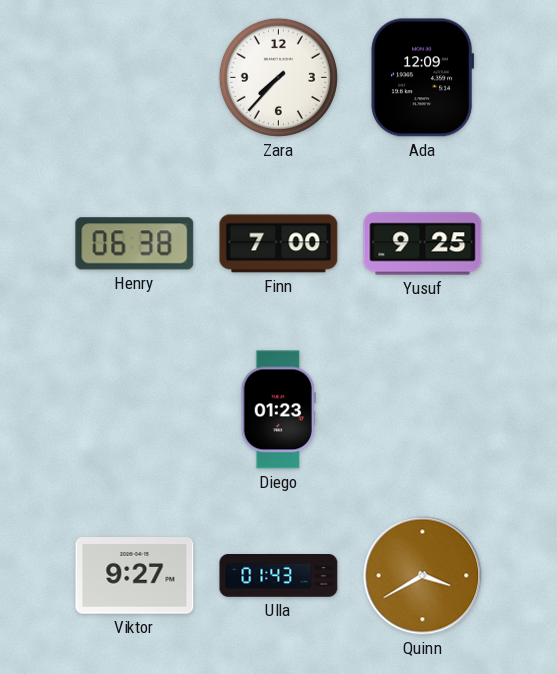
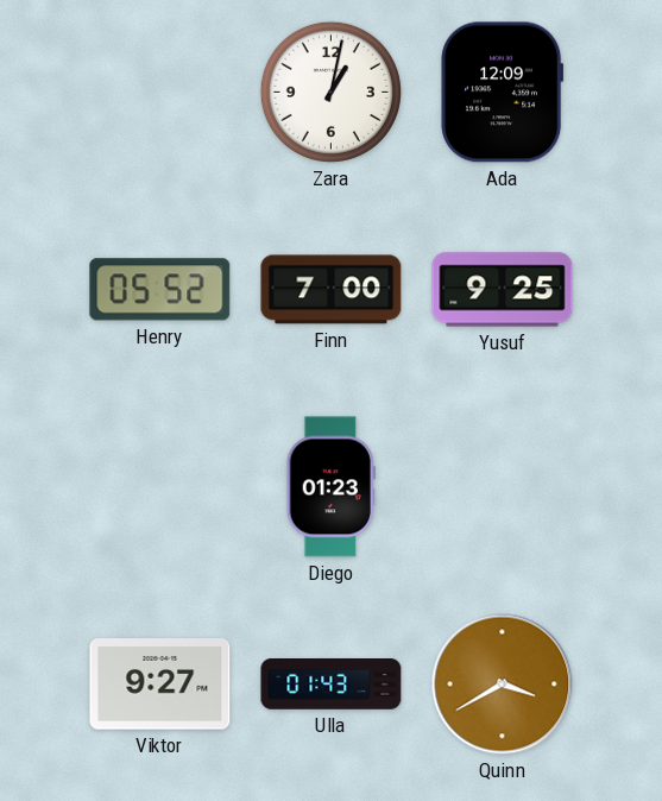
Zara: 7:37 -> 1:02 (330, 92)
Henry: 06:38 -> 05:52 (160, 290)
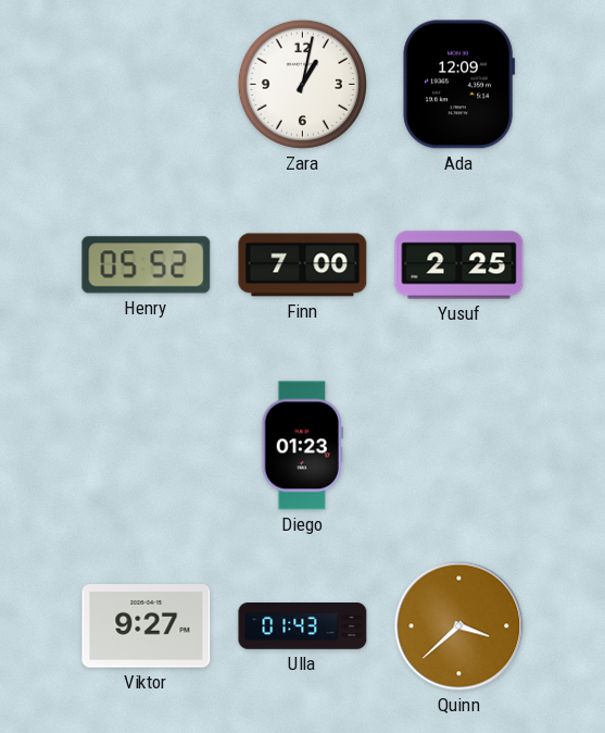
Yusuf: 9:25 -> 2:25 (459, 265)
Quinn: 3:40 -> 3:38 (459, 626)
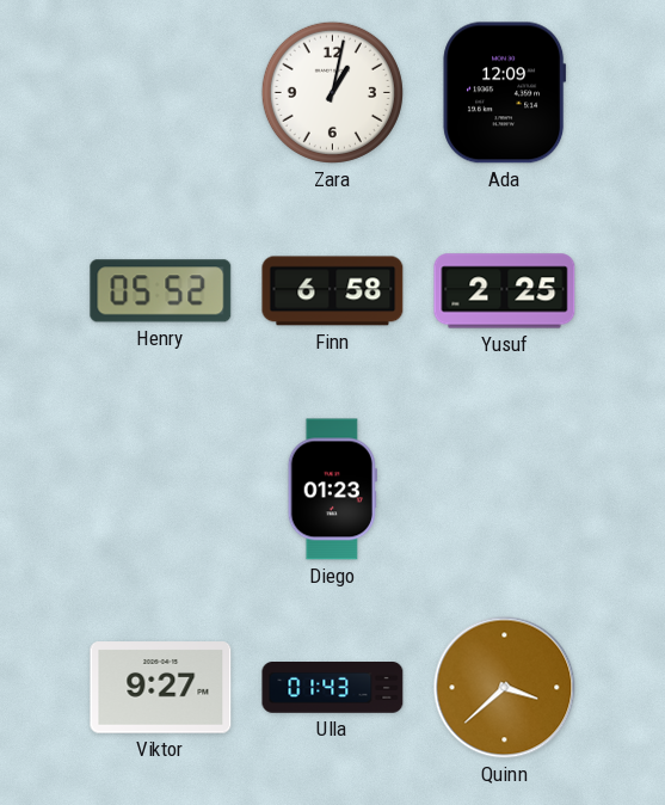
Finn: 7:00 -> 6:58 (333, 291)
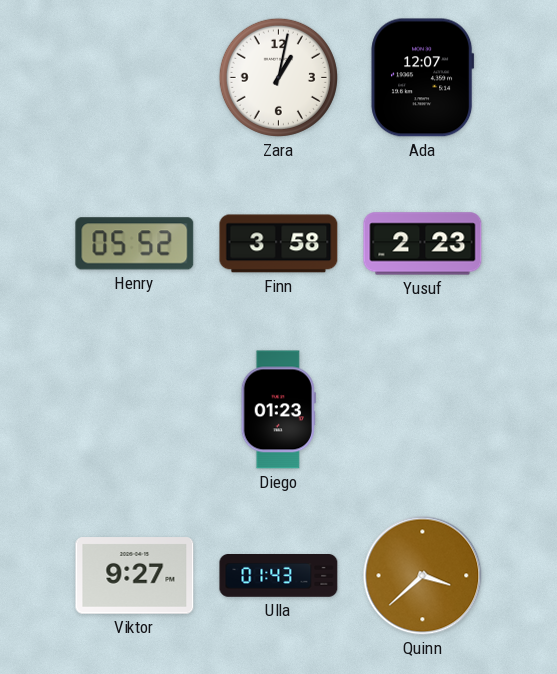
Ada: 12:09 -> 12:07 (423, 78)
Finn: 6:58 -> 3:58 (279, 244)
Yusuf: 2:25 -> 2:23 (423, 244)
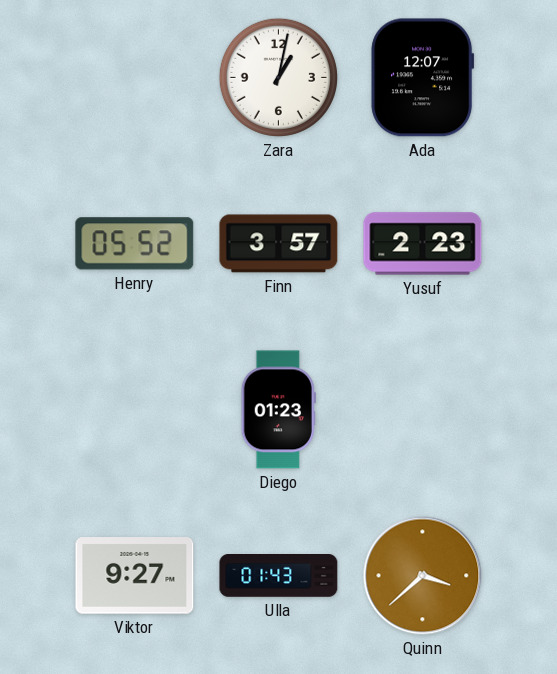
Finn: 3:58 -> 3:57 (279, 244)
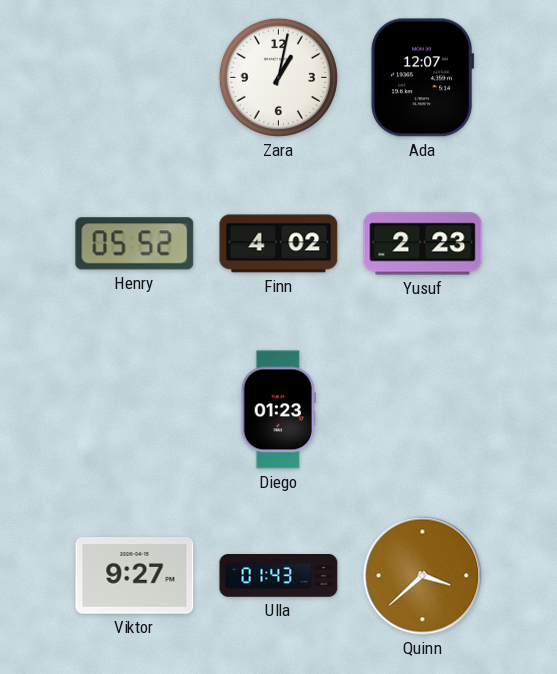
Finn: 3:57 -> 4:02 (279, 244)
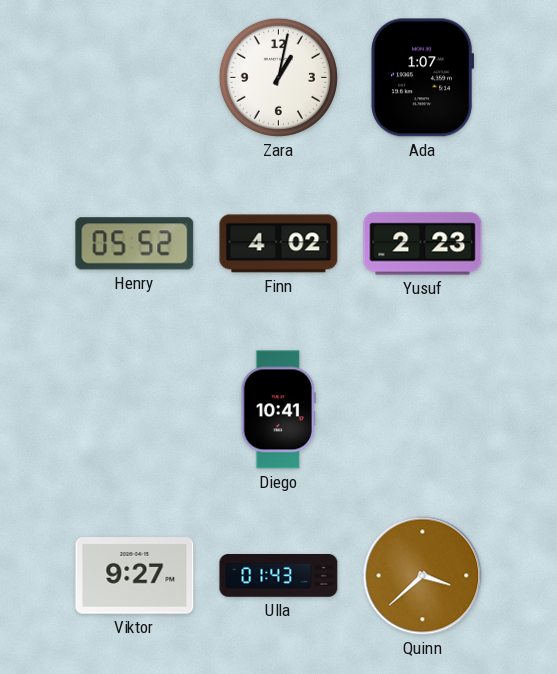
Ada: 12:07 -> 1:07 (423, 78)
Diego: 01:23 -> 10:41 (278, 410)
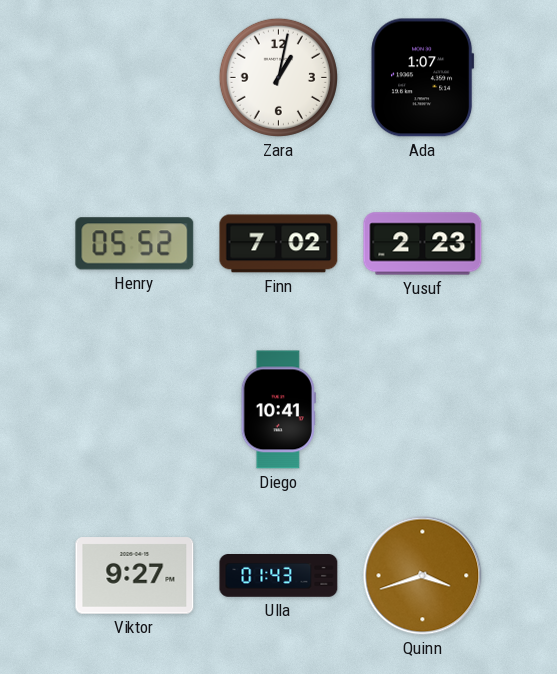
Finn: 4:02 -> 7:02 (279, 244)
Quinn: 3:38 -> 3:42 (423, 576)
